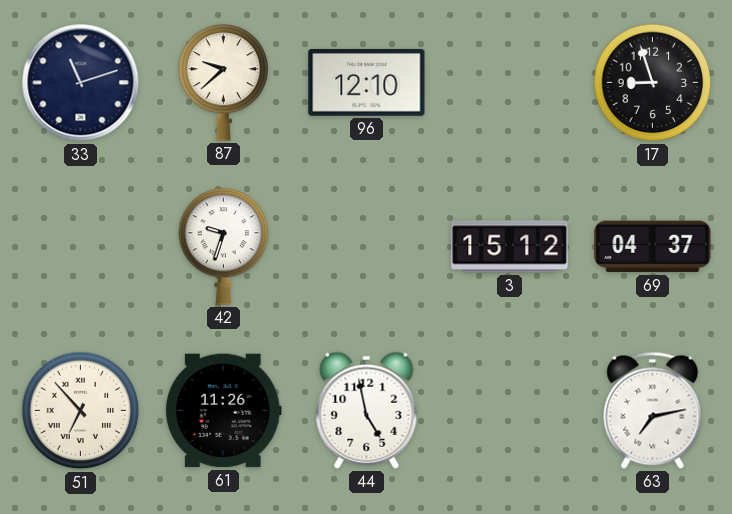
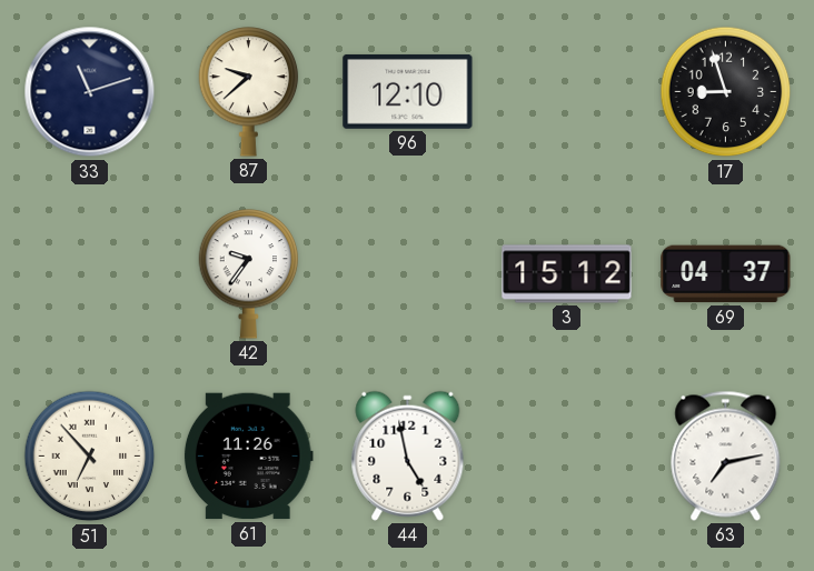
42: 9:33 -> 9:36 (249, 274)
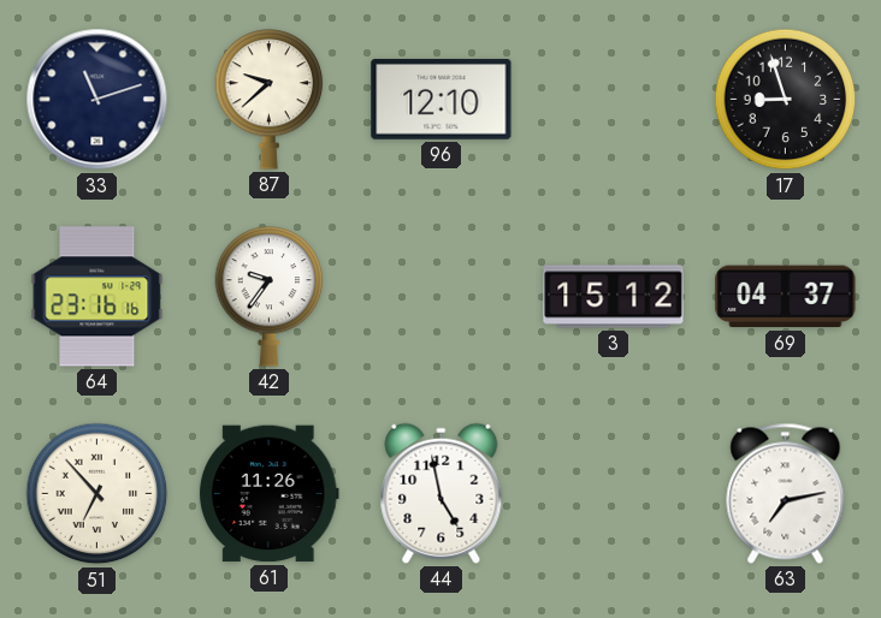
64: none -> 23:16 (97, 297)
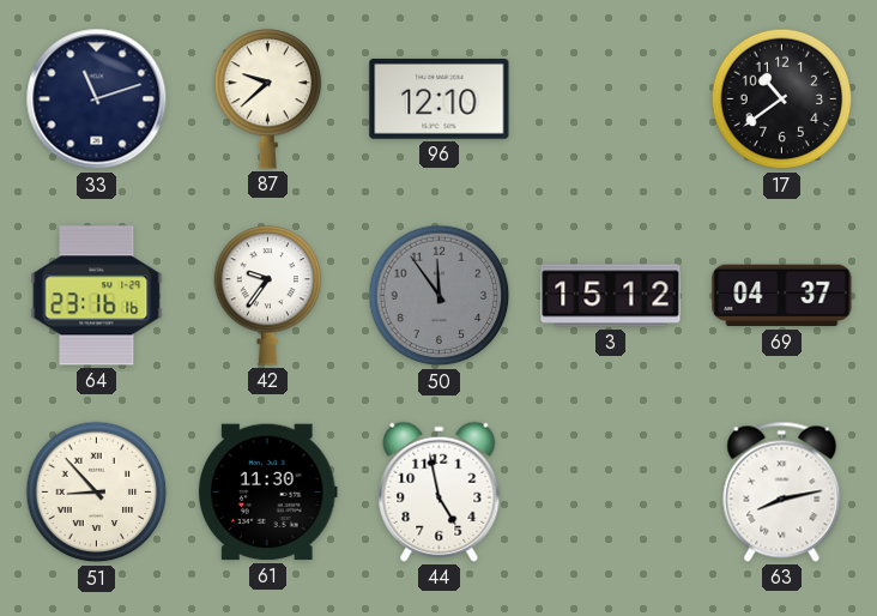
17: 8:57 -> 10:39 (782, 99)
50: none -> 11:54 (440, 296)
51: 6:53 -> 8:53 (97, 493)
61: 11:26 -> 11:30 (267, 493)
63: 7:13 -> 8:13 (782, 491)
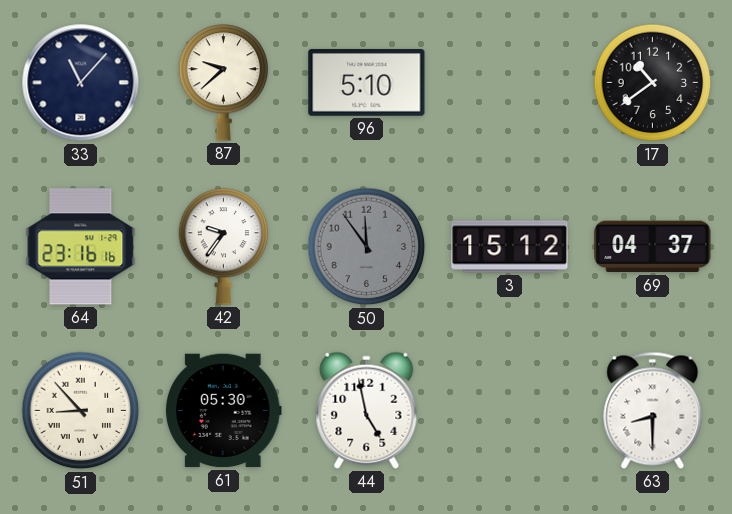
33: 11:12 -> 11:07 (81, 83)
96: 12:10 -> 5:10 (367, 83)
61: 11:30 -> 05:30 (223, 411)
63: 8:13 -> 8:30 (653, 410)
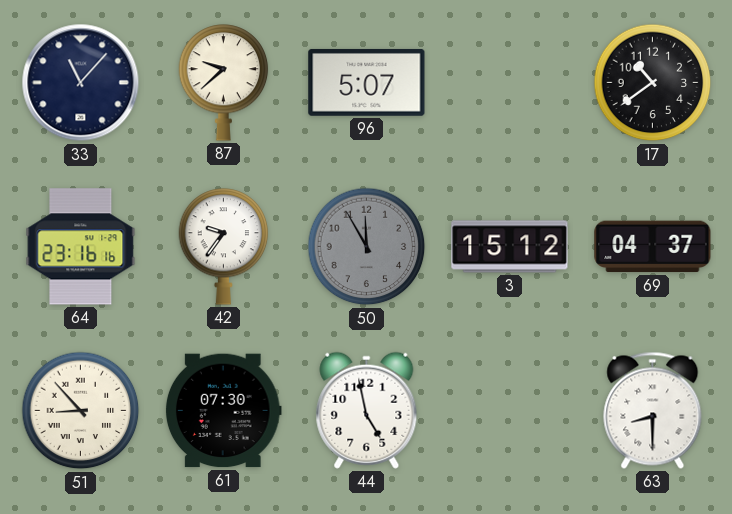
96: 5:10 -> 5:07 (367, 83)
50: 11:54 -> 11:55 (367, 247)
61: 05:30 -> 07:30 (223, 411)
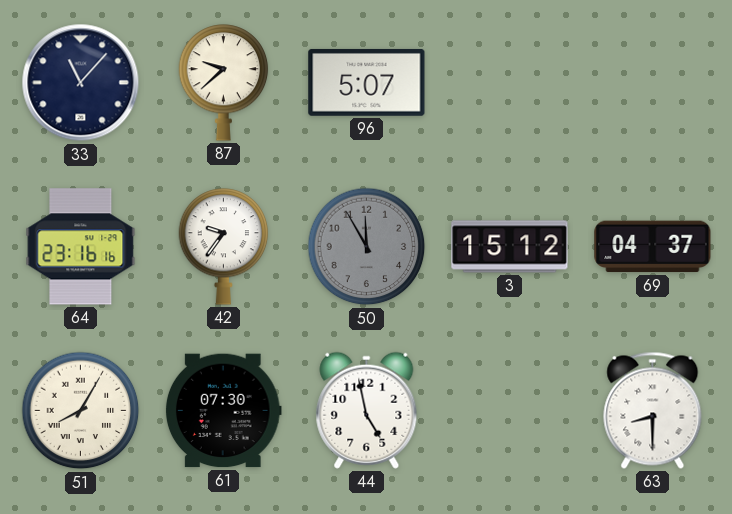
17: 10:39 -> none (653, 83)
51: 8:53 -> 8:05 (81, 411)
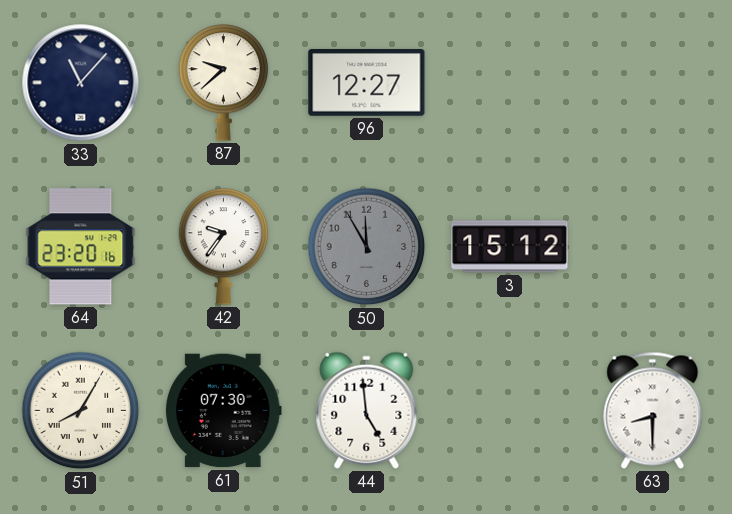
96: 5:07 -> 12:27 (367, 83)
64: 23:16 -> 23:20 (81, 247)
69: 04:37 -> none (653, 247)
44: 4:58 -> 4:59 (367, 410)
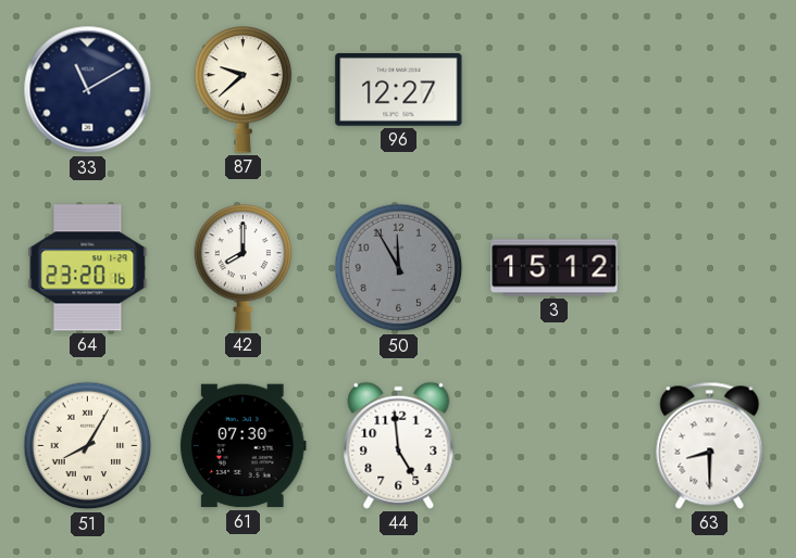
33: 11:07 -> 11:10 (88, 90)
42: 9:36 -> 8:00 (244, 268)
